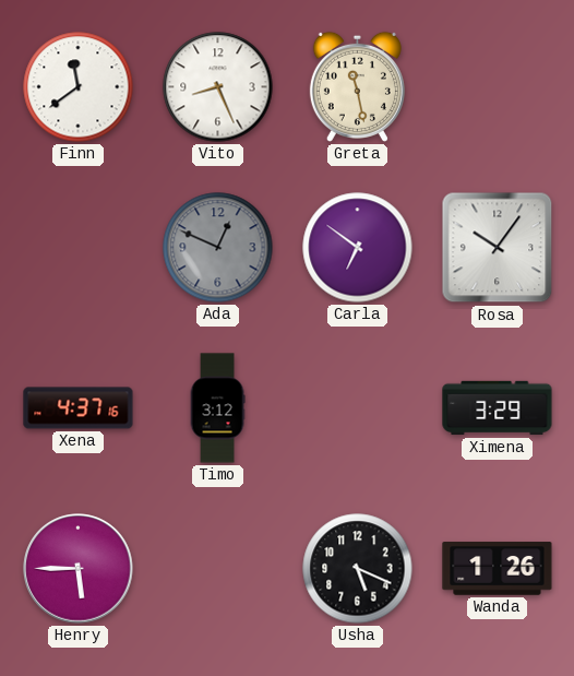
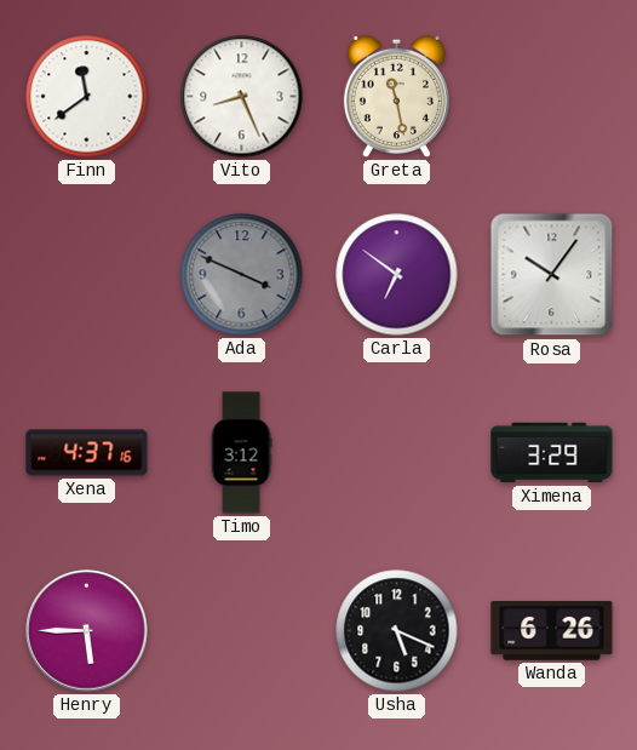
Ada: 12:49 -> 3:49 (242, 275)
Wanda: 1:26 -> 6:26 (552, 631)
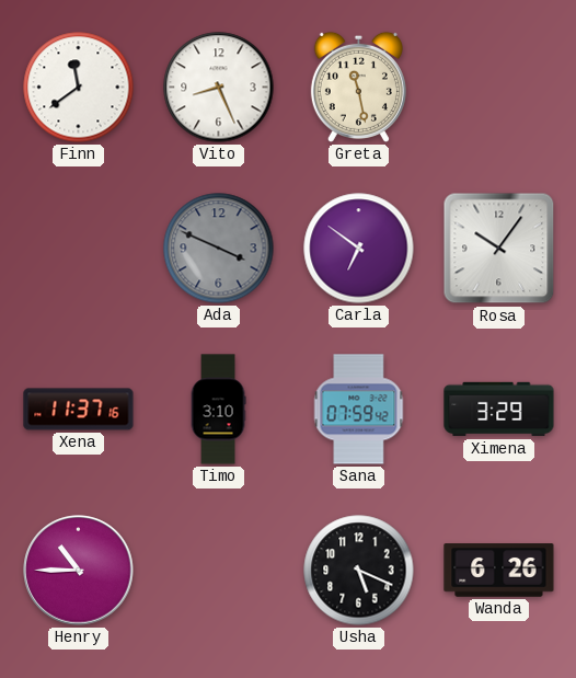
Xena: 4:37 -> 11:37 (79, 410)
Timo: 3:12 -> 3:10 (218, 410)
Sana: none -> 07:59 (359, 410)
Henry: 5:45 -> 10:45 (79, 571)
